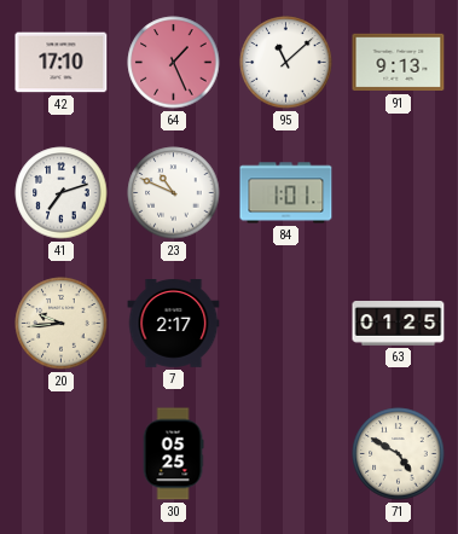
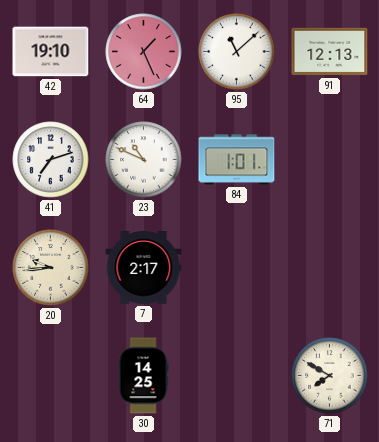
42: 17:10 -> 19:10 (51, 52)
91: 9:13 -> 12:13 (330, 52)
63: 01:25 -> none (399, 324)
30: 05:25 -> 14:25 (143, 376)
71: 4:50 -> 7:50 (330, 376)
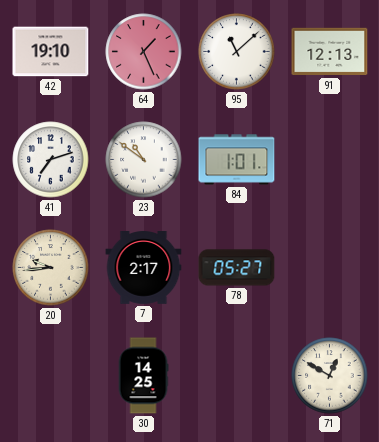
23: 10:49 -> 10:51 (144, 160)
78: none -> 05:27 (237, 268)
71: 7:50 -> 12:50 (330, 376)
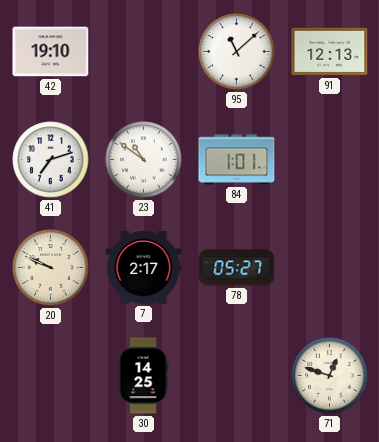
64: 1:26 -> none (144, 52)
20: 9:44 -> 9:49 (51, 268)
71: 12:50 -> 12:48 (330, 376)
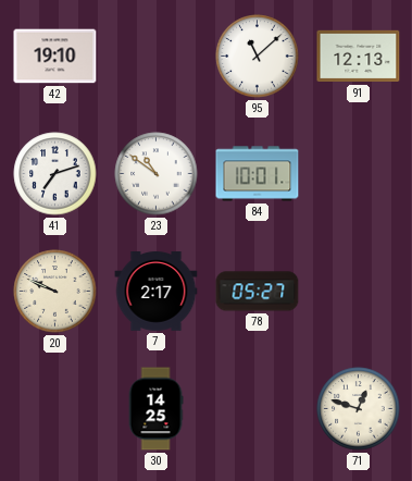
84: 1:01 -> 10:01 (258, 174)
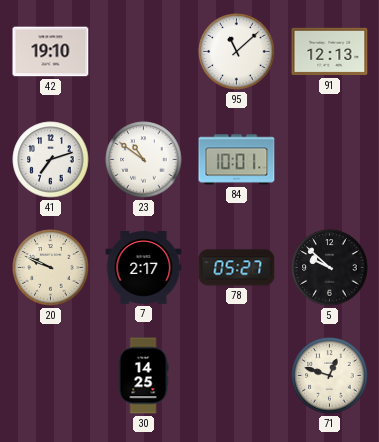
5: none -> 9:52 (330, 268)
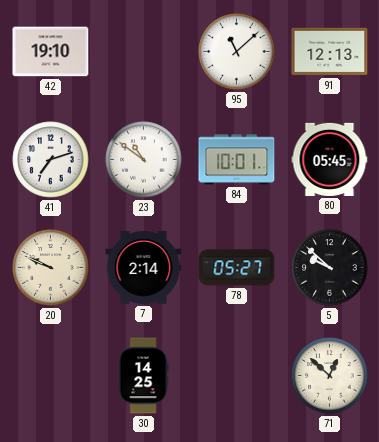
80: none -> 05:45 (330, 159)
7: 2:17 -> 2:14 (144, 268)
71: 12:48 -> 12:52 (330, 376)
